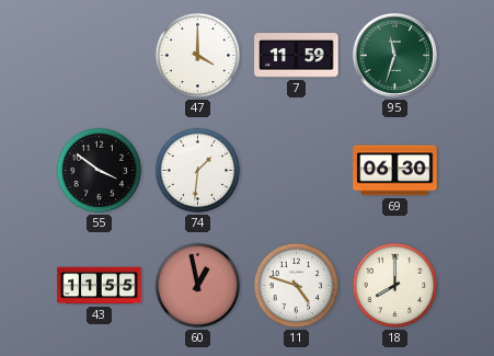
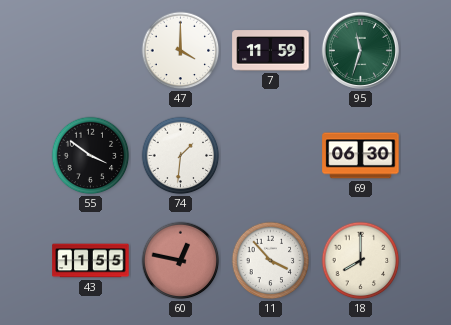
60: 12:58 -> 12:47 (181, 261)
11: 4:48 -> 3:53 (271, 261)
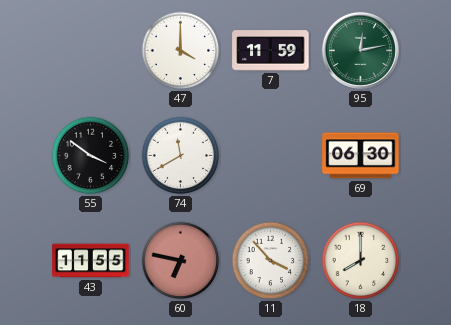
95: 11:33 -> 12:13 (360, 50)
74: 1:31 -> 11:40 (181, 156)
60: 12:47 -> 6:47 (181, 261)
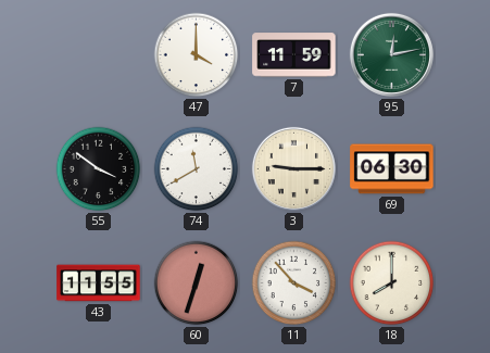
3: none -> 9:15 (293, 168)
60: 6:47 -> 12:33 (197, 283)
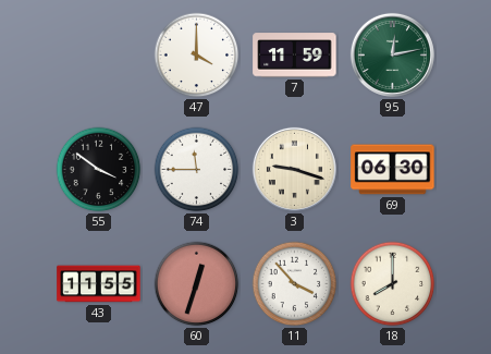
74: 11:40 -> 11:45 (197, 170)
3: 9:15 -> 9:18 (294, 169)
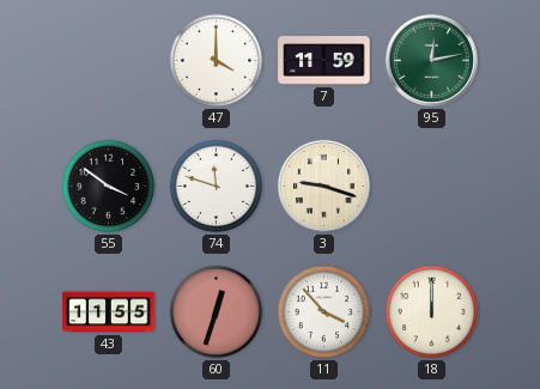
74: 11:45 -> 11:48 (217, 187)
69: 06:30 -> none (393, 170)
18: 8:00 -> 12:00 (432, 312)
